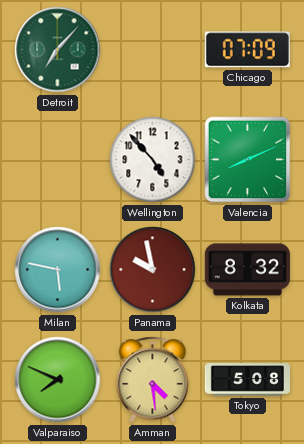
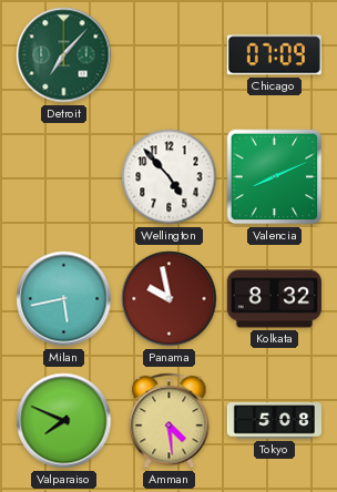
Milan: 5:47 -> 5:43 (64, 299)
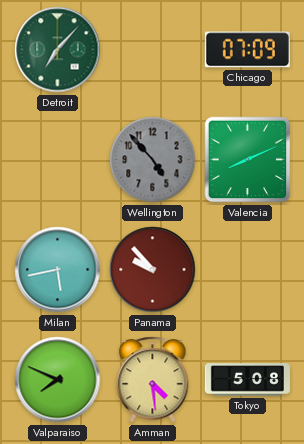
Wellington dial: white -> grey (153, 160)
Panama: 9:58 -> 9:53 (153, 270)
Kolkata: 8:32 -> none (274, 299)
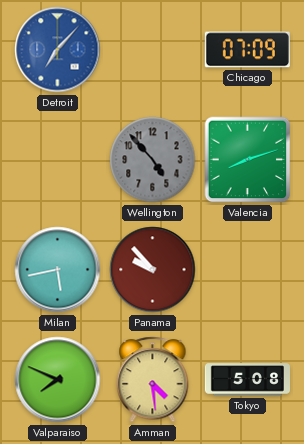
Detroit dial: green -> blue (58, 50)
Valencia: 8:11 -> 8:12 (248, 160)
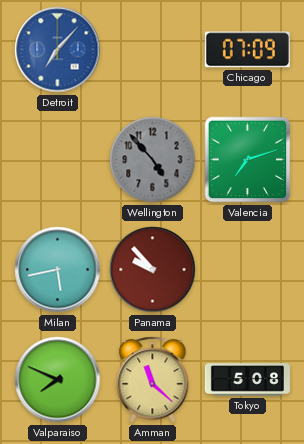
Valencia: 8:12 -> 7:12 (248, 160)
Amman: 4:29 -> 11:22 (153, 380)
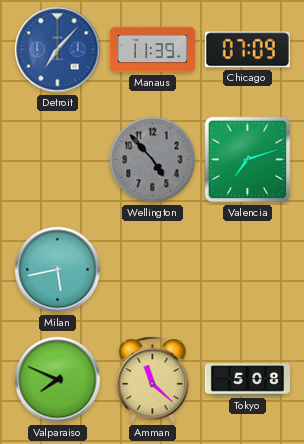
Manaus: none -> 11:39 (152, 50)
Panama: 9:53 -> none (153, 270)
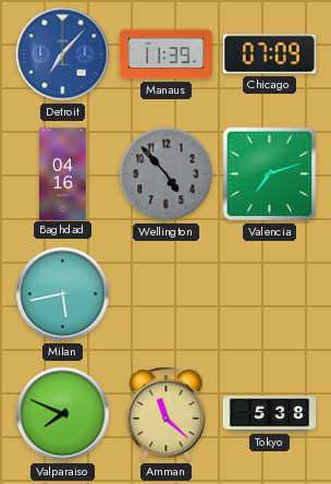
Baghdad: none -> 04:16 (63, 173)
Tokyo: 5:08 -> 5:38 (269, 414)
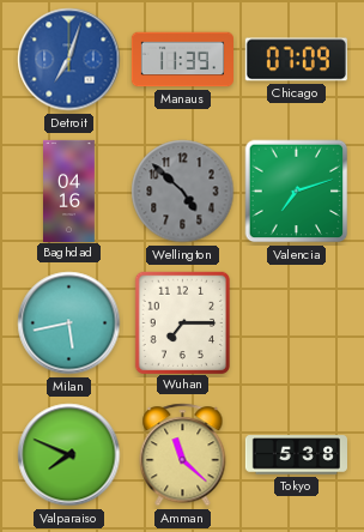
Detroit: 7:07 -> 7:03 (69, 60)
Wellington: 4:53 -> 4:52 (183, 192)
Wuhan: none -> 7:15 (182, 322)
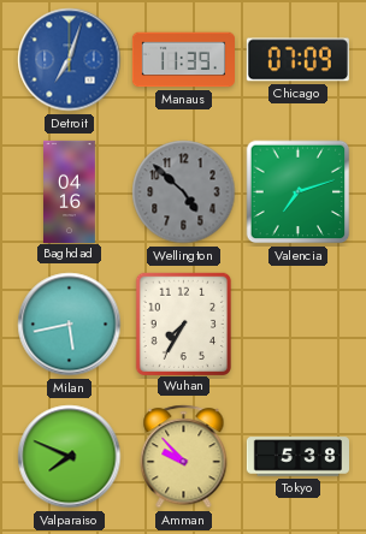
Wuhan: 7:15 -> 7:35 (183, 324)
Amman: 11:22 -> 9:53 (184, 457)
